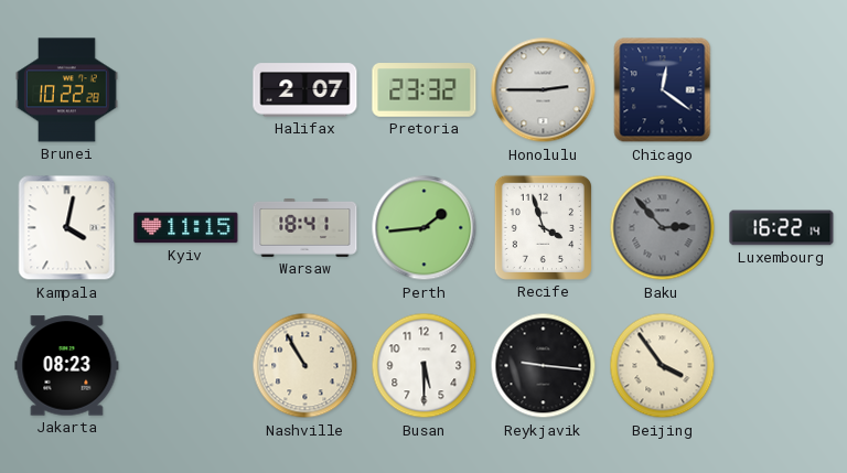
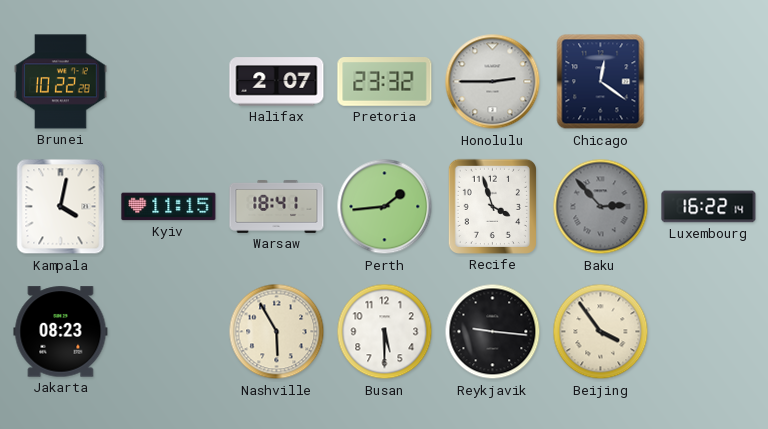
Nashville: 10:55 -> 5:55 (277, 332)
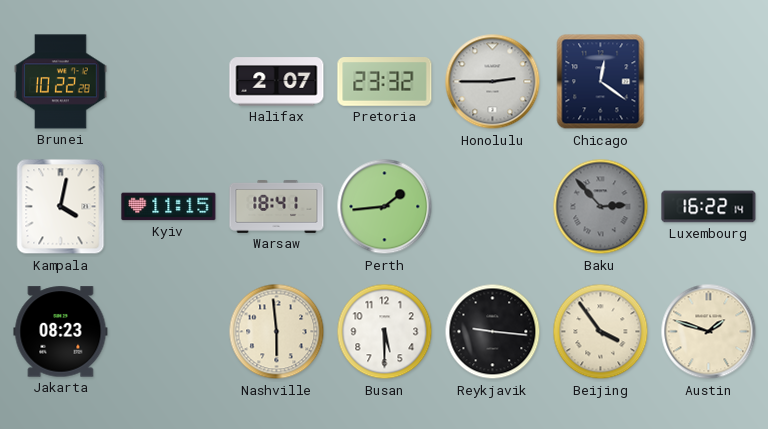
Recife: 3:57 -> none (492, 206)
Nashville: 5:55 -> 5:59 (277, 332)
Austin: none -> 1:48 (709, 332)
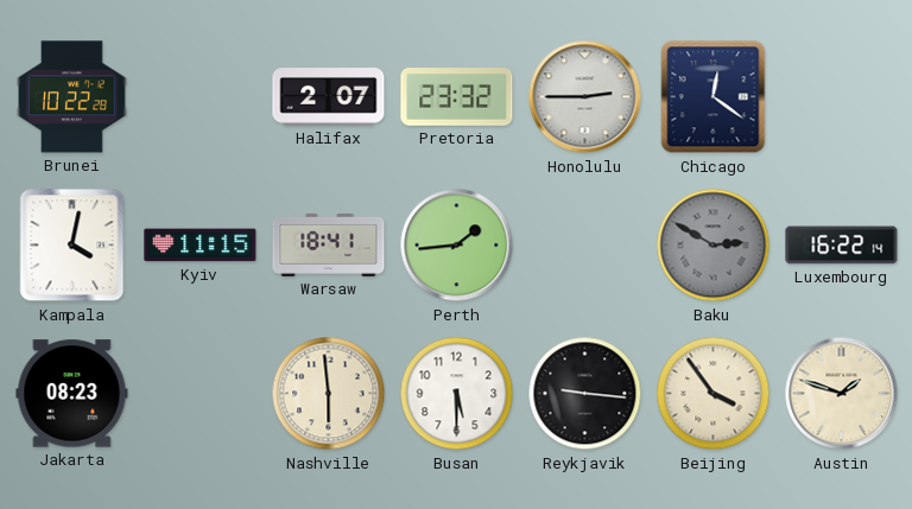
Baku: 2:53 -> 2:50 (714, 246)
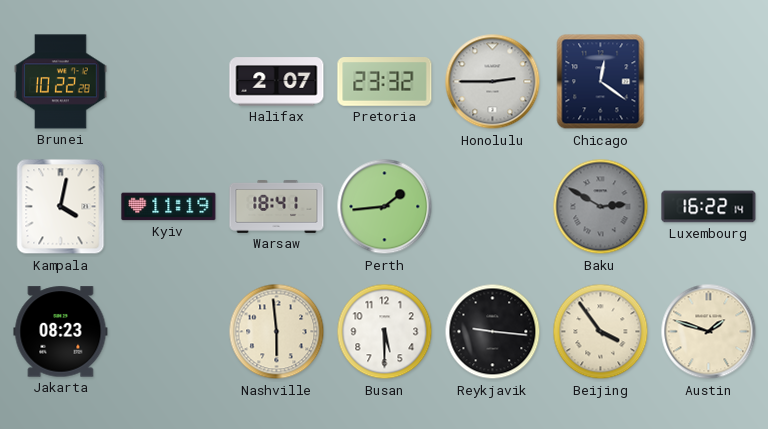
Kyiv: 11:15 -> 11:19 (169, 207)
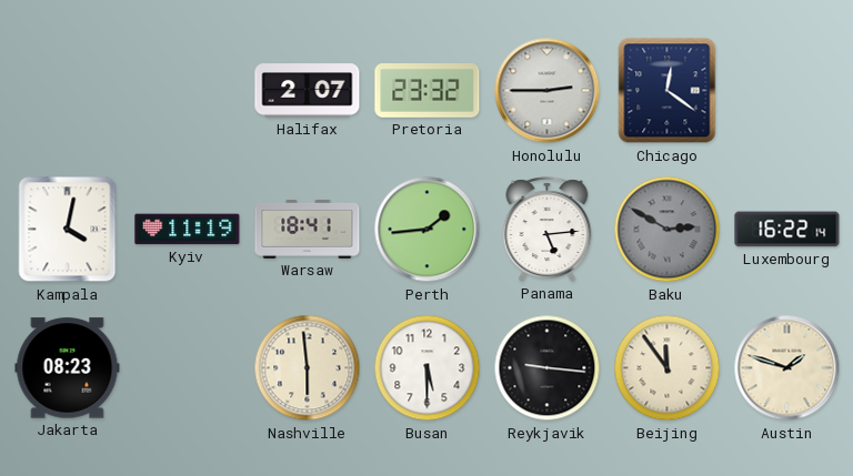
Brunei: 10:22 -> none (60, 82)
Panama: none -> 5:14 (548, 230)
Beijing: 3:54 -> 11:54 (668, 368)
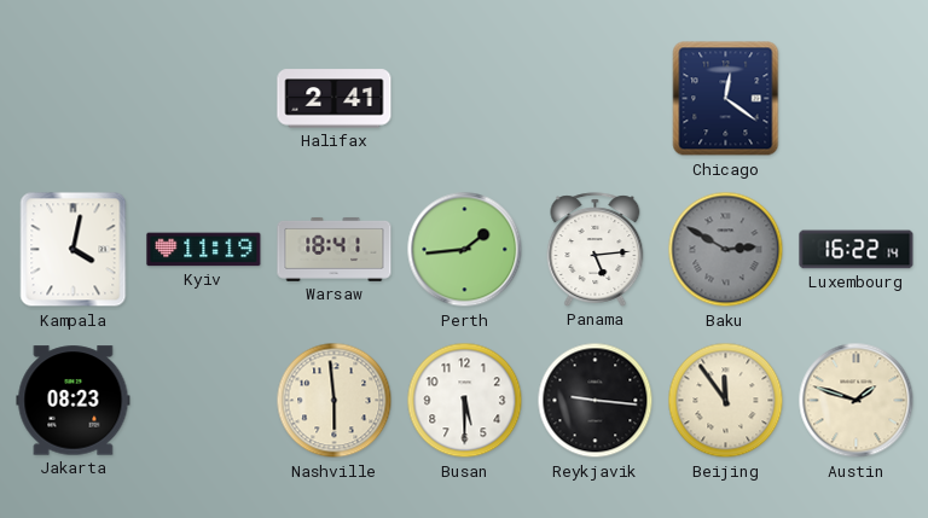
Halifax: 2:07 -> 2:41 (335, 99)
Pretoria: 23:32 -> none (428, 91)
Honolulu: 2:45 -> none (548, 91)
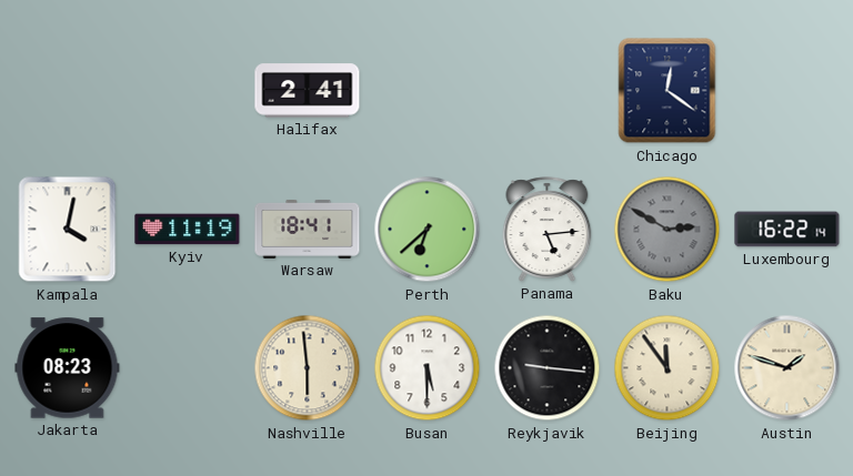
Perth: 1:44 -> 6:38 (428, 230)
